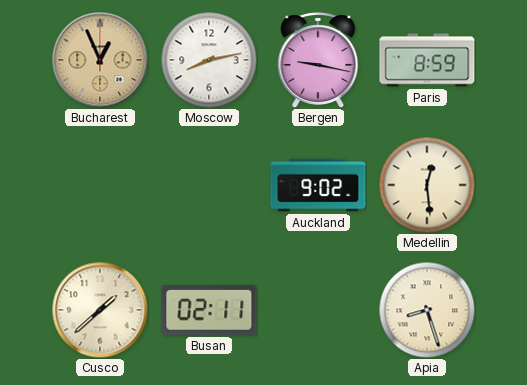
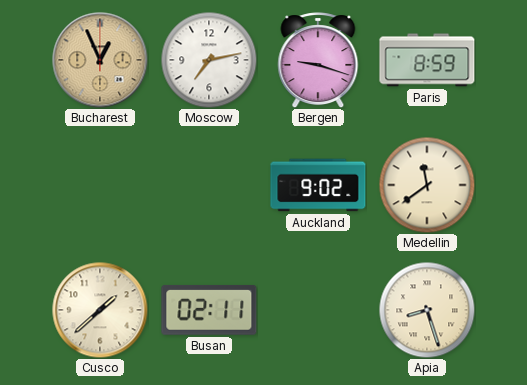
Moscow: 8:13 -> 7:13 (209, 60)
Bergen: 9:17 -> 9:18 (318, 60)
Medellin: 12:29 -> 11:39 (427, 185)
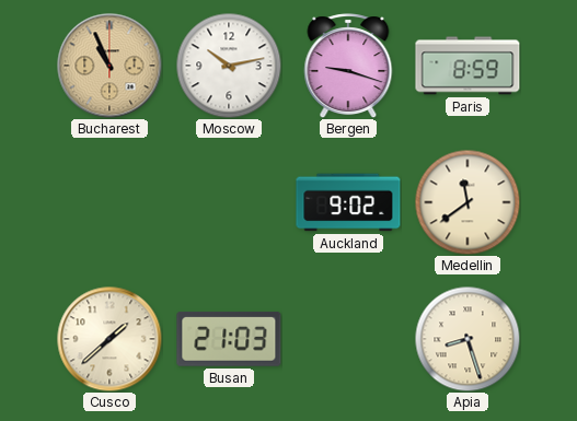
Bucharest: 12:56 -> 10:56 (109, 66)
Moscow: 7:13 -> 10:13 (229, 66)
Busan: 02:11 -> 21:03 (229, 339)
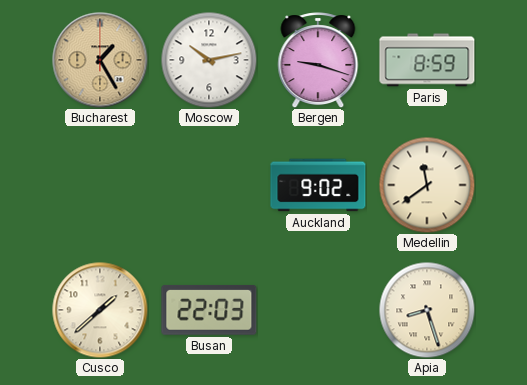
Bucharest: 10:56 -> 1:25 (100, 60)
Busan: 21:03 -> 22:03 (209, 310)
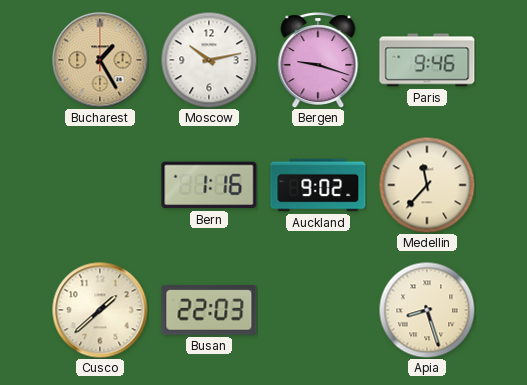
Paris: 8:59 -> 9:46 (427, 60)
Bern: none -> 1:16 (209, 185)
Medellin: 11:39 -> 11:37 (427, 185)
